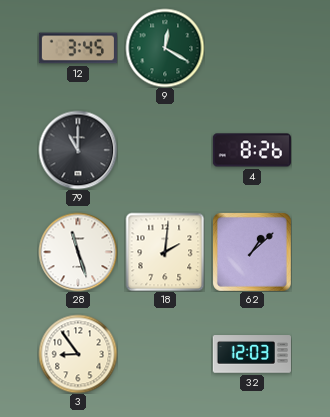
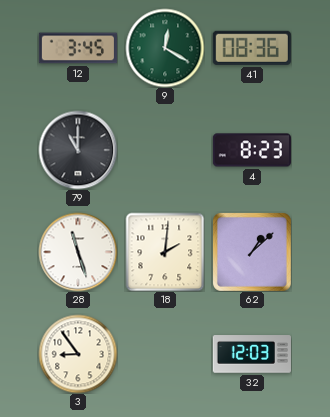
41: none -> 08:36 (252, 48)
4: 8:26 -> 8:23 (252, 150)
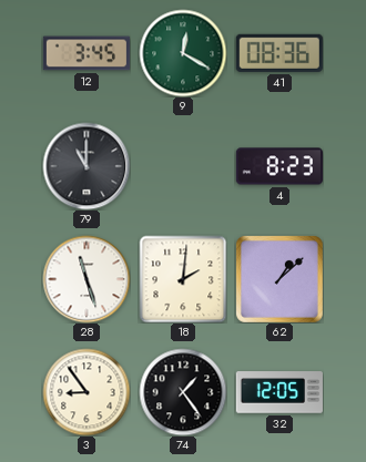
74: none -> 1:24 (183, 392)
32: 12:03 -> 12:05 (279, 392)
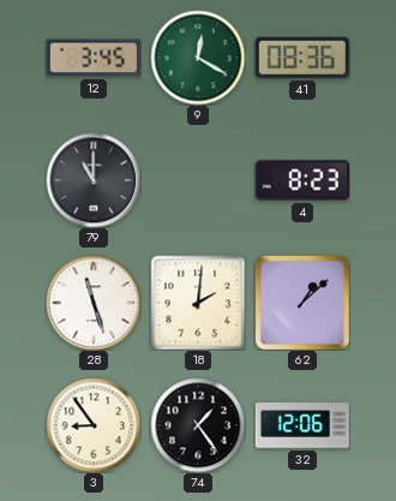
32: 12:05 -> 12:06 (302, 425)
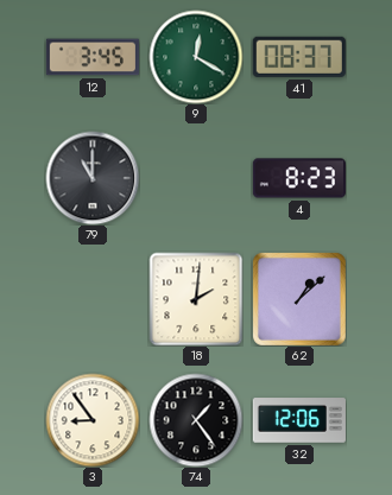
41: 08:36 -> 08:37 (299, 57)
28: 11:27 -> none (94, 303)
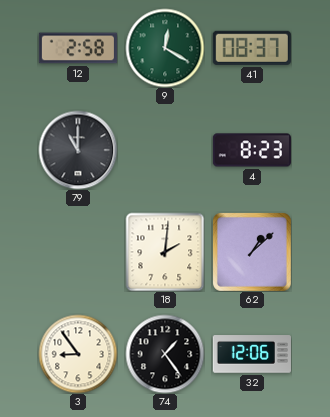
12: 3:45 -> 2:58 (77, 48)
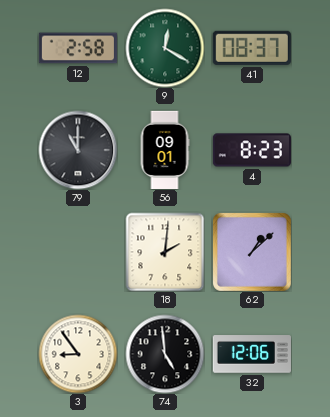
56: none -> 09:01 (165, 149)
74: 1:24 -> 4:59 (165, 354)
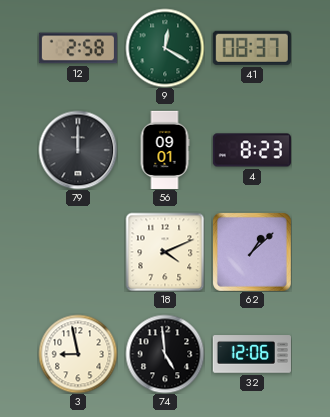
79: 11:00 -> 12:00 (78, 150)
18: 2:01 -> 4:11 (165, 252)
3: 8:54 -> 8:58 (78, 354)
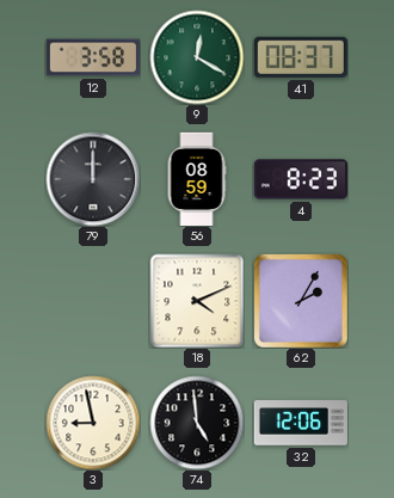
12: 2:58 -> 3:58 (92, 57)
56: 09:01 -> 08:59 (197, 178)
62: 1:08 -> 2:05 (301, 301)
